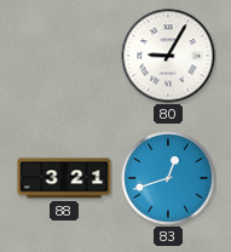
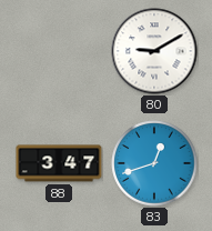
80: 9:05 -> 9:10 (154, 51)
88: 3:21 -> 3:47 (59, 163)
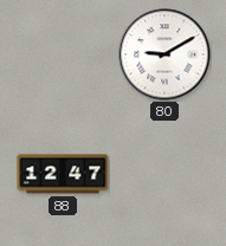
88: 3:47 -> 12:47 (63, 174)
83: 12:42 -> none (154, 163)
